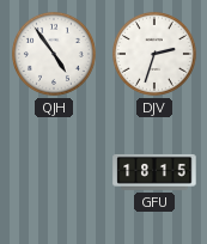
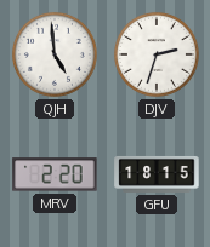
QJH: 4:54 -> 4:59 (55, 54)
MRV: none -> 2:20 (55, 174)
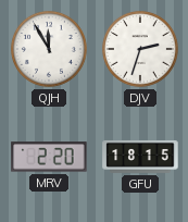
QJH: 4:59 -> 11:55 (49, 49)
